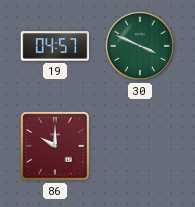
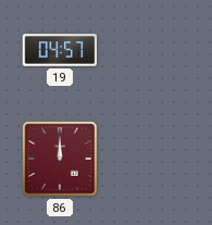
30: 3:49 -> none (140, 46)
86: 10:00 -> 12:00 (60, 159)
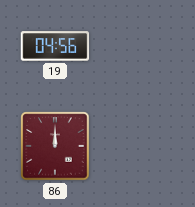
19: 04:57 -> 04:56 (55, 46)
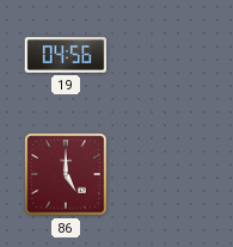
86: 12:00 -> 5:00 (66, 174)
